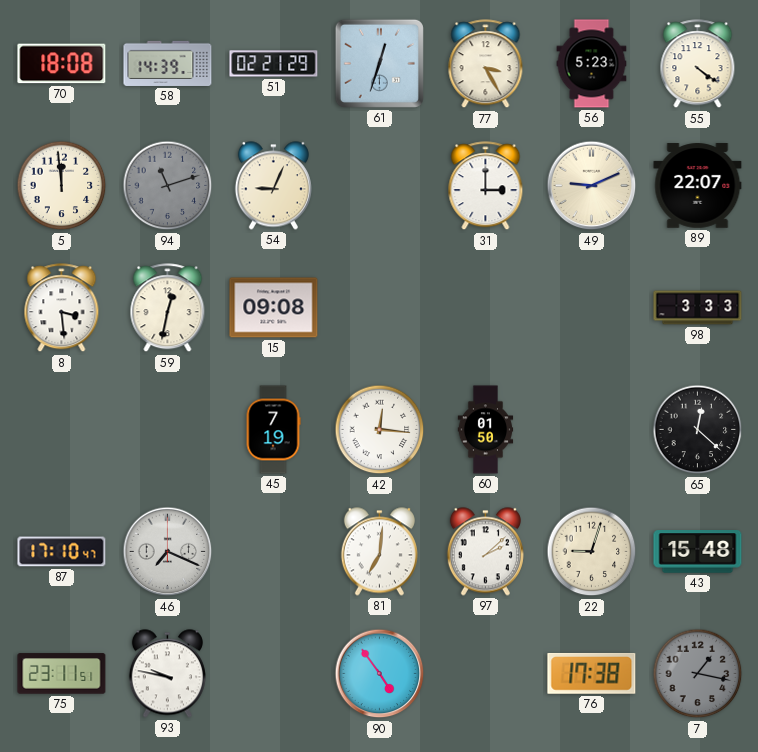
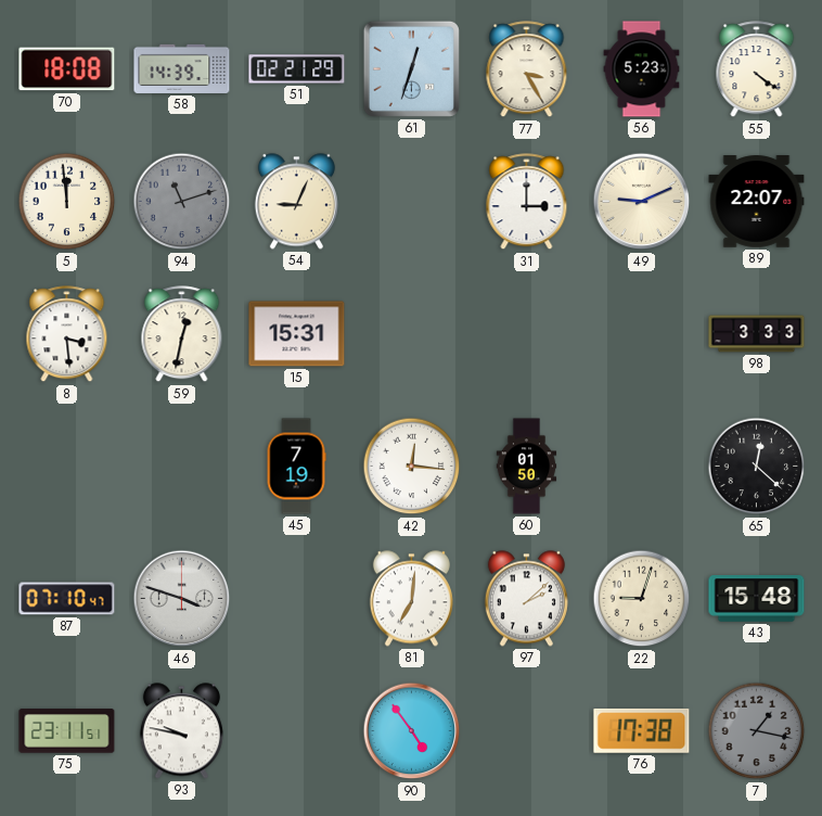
15: 09:08 -> 15:31 (297, 334)
87: 17:10 -> 07:10 (67, 599)
46: 7:19 -> 3:48 (182, 599)
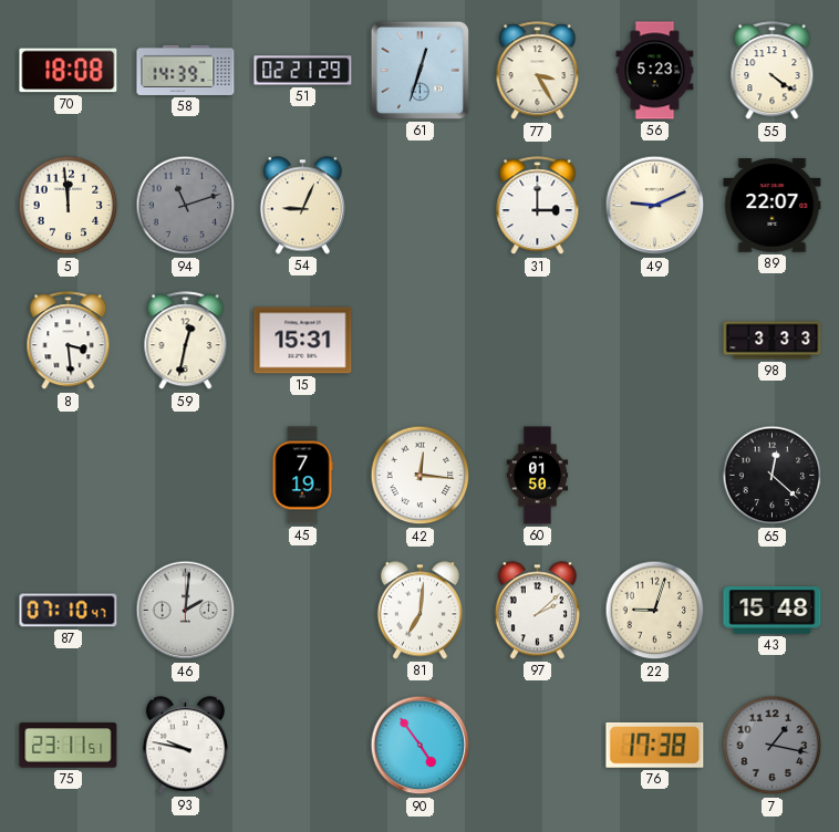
46: 3:48 -> 2:01 (186, 611)
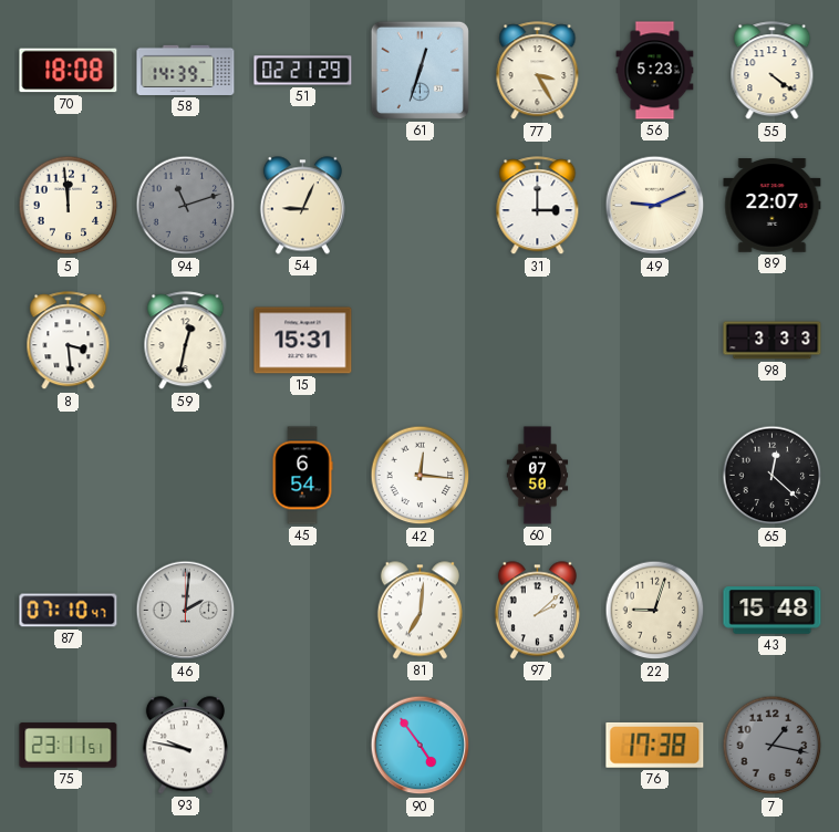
45: 7:19 -> 6:54 (302, 476)
60: 01:50 -> 07:50 (538, 476)
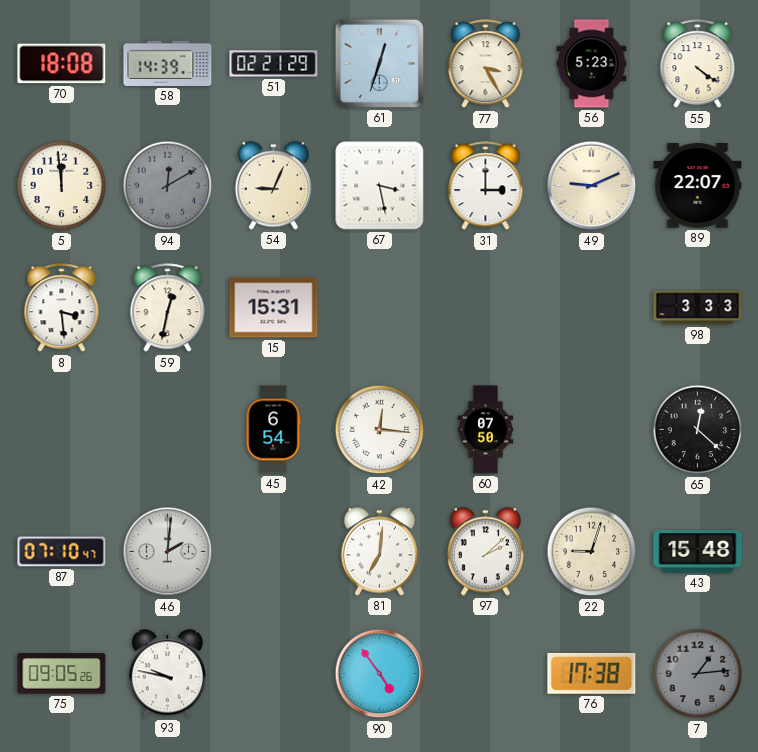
94: 11:12 -> 12:10 (168, 186)
67: none -> 3:28 (380, 186)
75: 23:11 -> 09:05 (62, 674)
7: 1:17 -> 1:14 (698, 674)
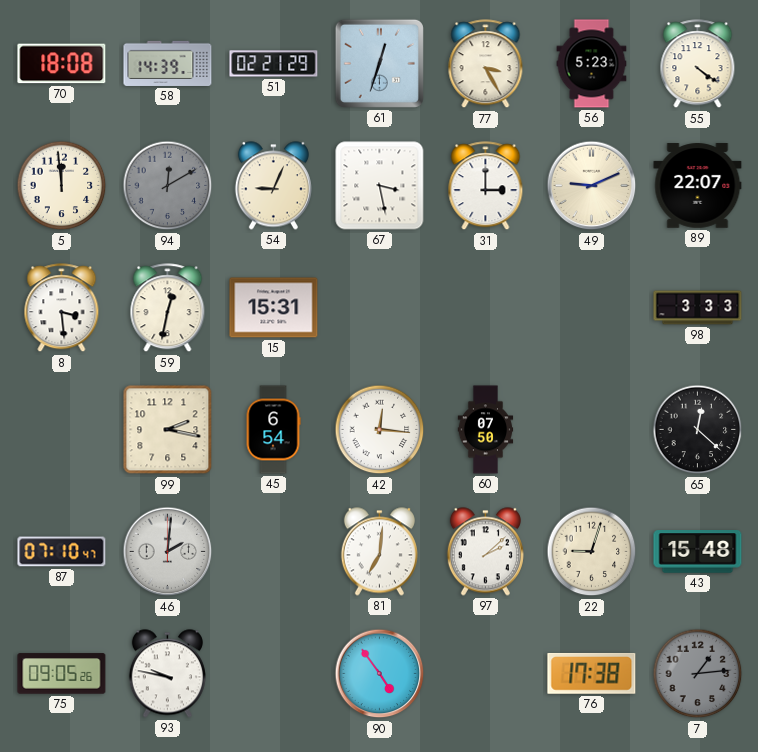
99: none -> 2:17 (168, 430)
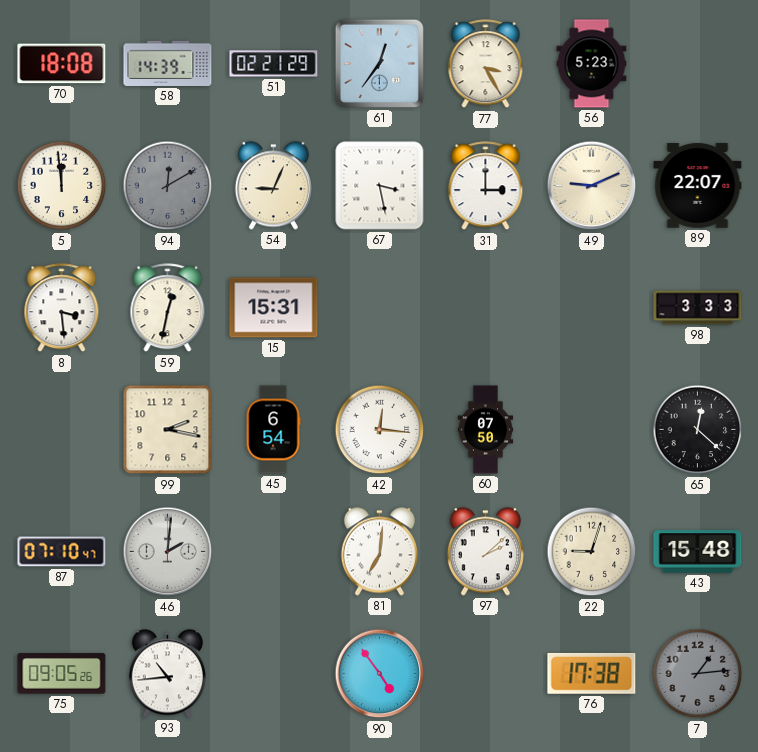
61: 12:33 -> 12:36 (379, 63)
55: 4:21 -> none (698, 64)
93: 9:47 -> 10:44 (167, 674)
